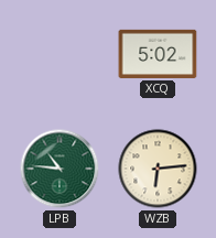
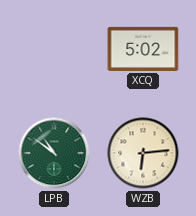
LPB: 10:46 -> 10:51 (54, 153)
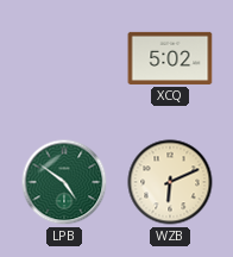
LPB: 10:51 -> 4:51 (64, 182)
WZB: 6:14 -> 6:11 (170, 182)
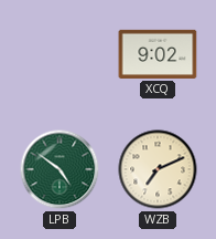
XCQ: 5:02 -> 9:02 (158, 54)
WZB: 6:11 -> 7:11 (158, 169)
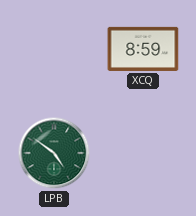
XCQ: 9:02 -> 8:59 (143, 49)
WZB: 7:11 -> none (158, 169)
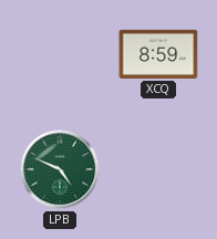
LPB: 4:51 -> 4:49 (60, 169)
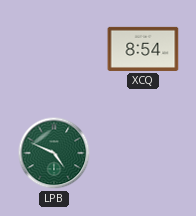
XCQ: 8:59 -> 8:54 (143, 49)
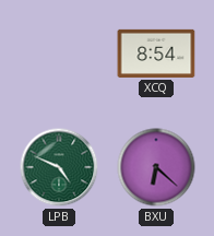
BXU: none -> 6:22 (156, 167)
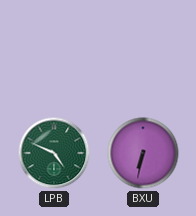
XCQ: 8:54 -> none (156, 54)
BXU: 6:22 -> 6:32 (143, 153)
